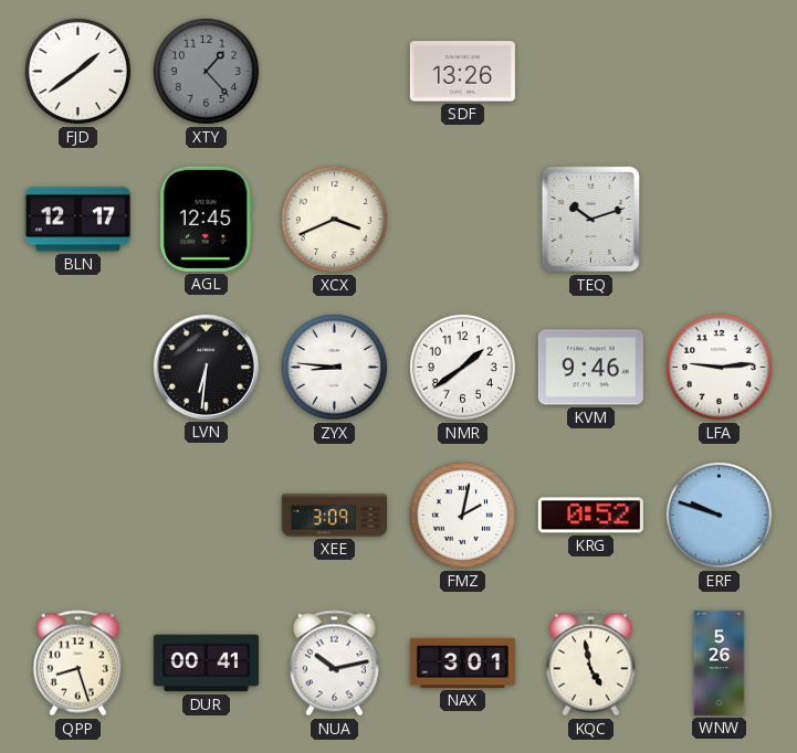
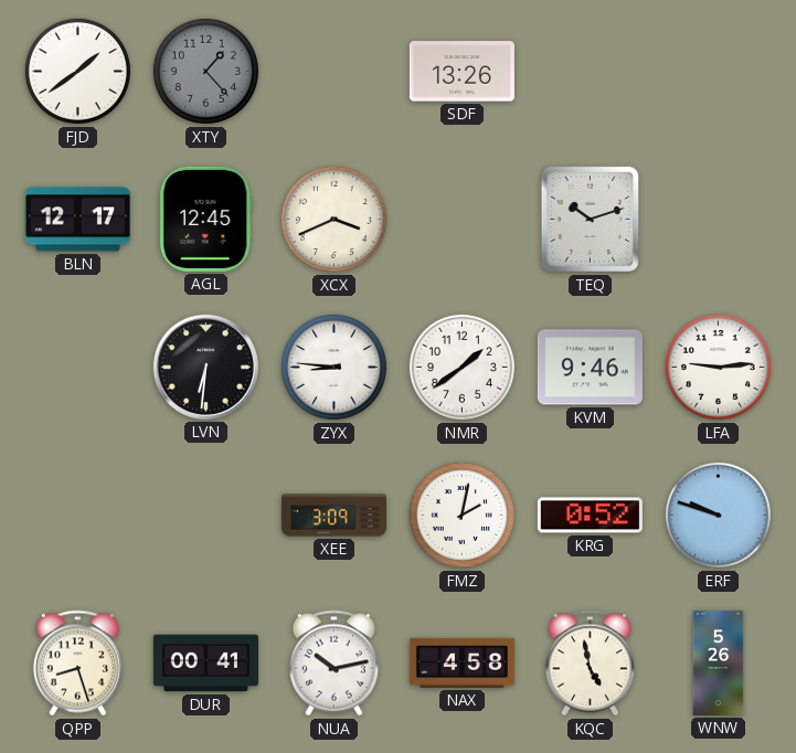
NAX: 3:01 -> 4:58 (461, 662)
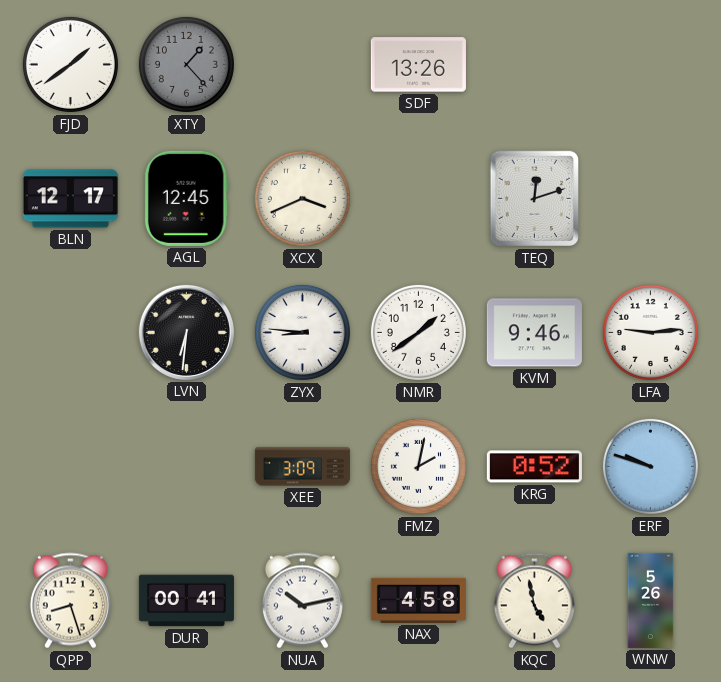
TEQ: 10:12 -> 12:12 (534, 199)
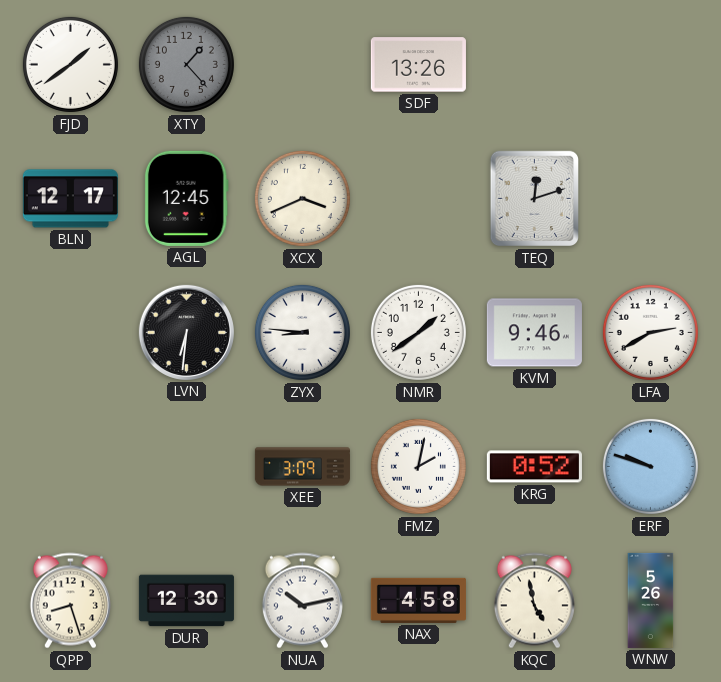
LFA: 9:14 -> 2:40 (650, 332)
DUR: 00:41 -> 12:30 (186, 601)
